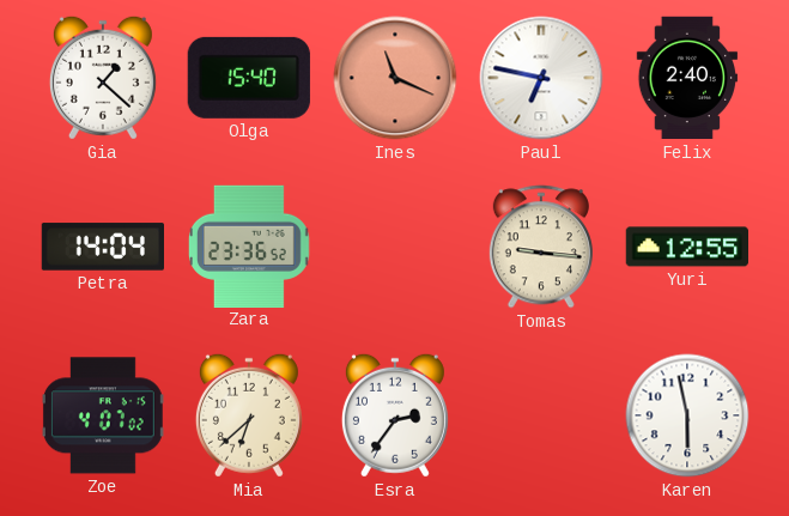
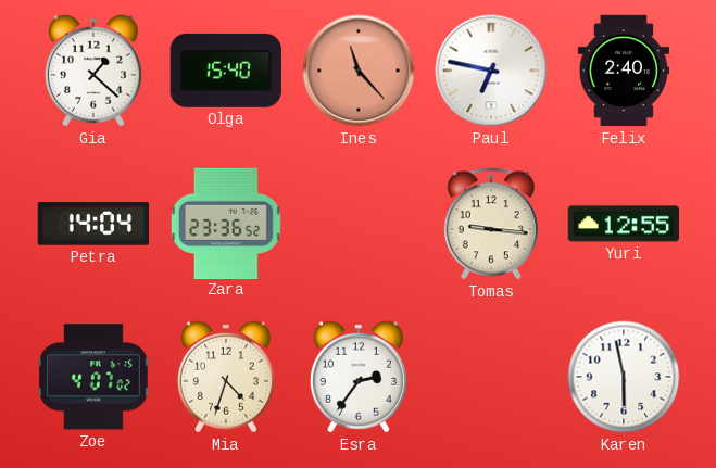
Ines: 11:19 -> 11:23 (359, 71)
Mia: 6:38 -> 4:33 (226, 377)
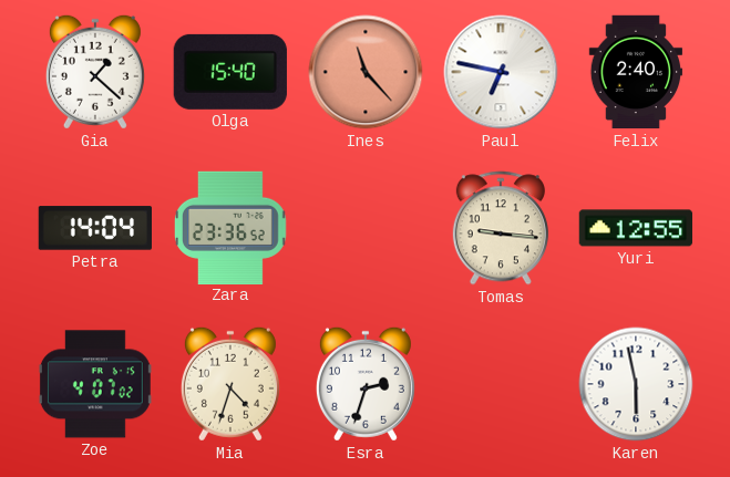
Esra: 2:36 -> 2:33 (366, 384)
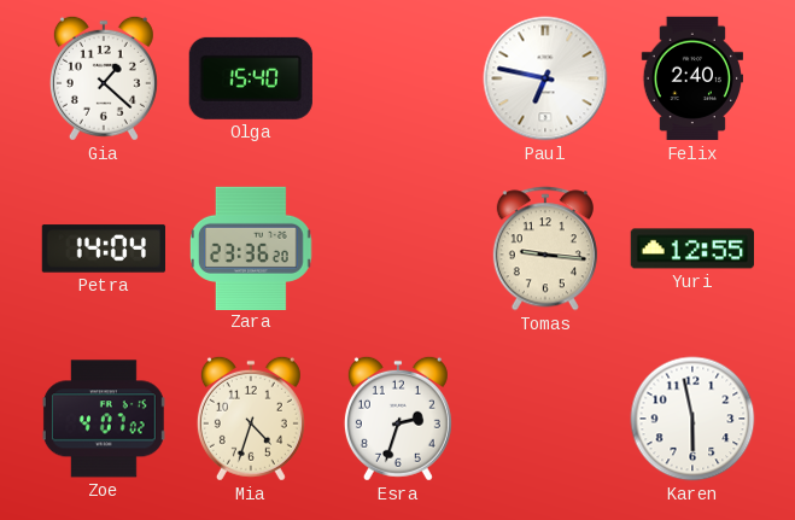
Ines: 11:23 -> none (366, 72)
Zara: 23:36:52 -> 23:36:20 (252, 247)
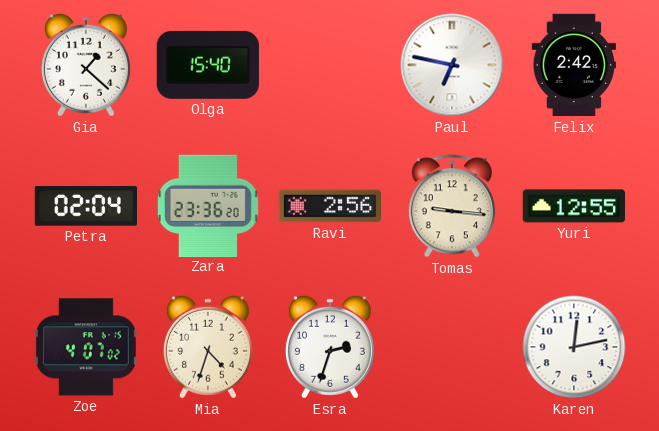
Felix: 2:40 -> 2:42 (573, 65)
Petra: 14:04 -> 02:04 (85, 206)
Ravi: none -> 2:56 (329, 206)
Karen: 5:58 -> 12:13 (574, 347)
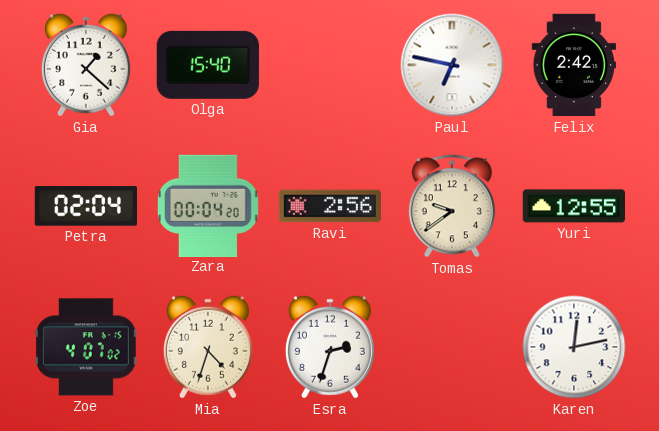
Zara: 23:36 -> 00:04 (209, 205)
Tomas: 9:16 -> 9:39 (452, 206)
